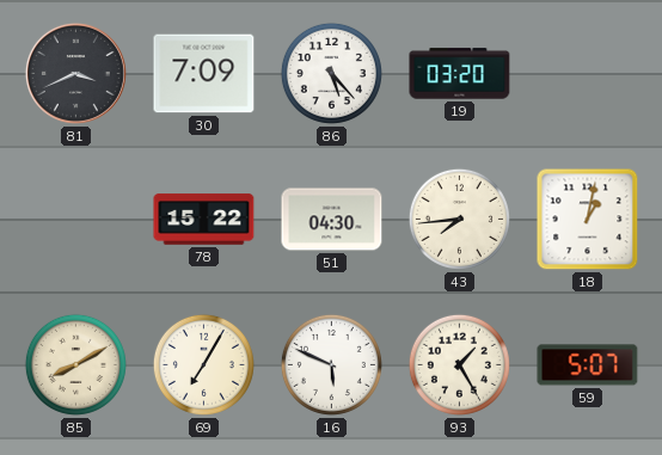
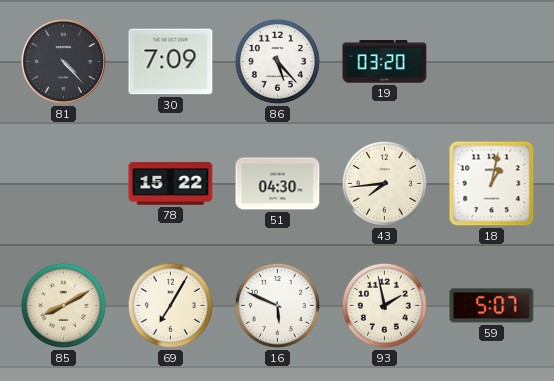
81: 3:41 -> 4:23 (63, 61)
93: 1:25 -> 1:58 (384, 305)
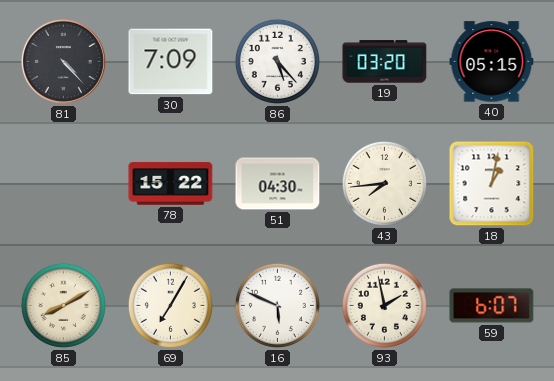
40: none -> 05:15 (492, 62)
59: 5:07 -> 6:07 (492, 306)
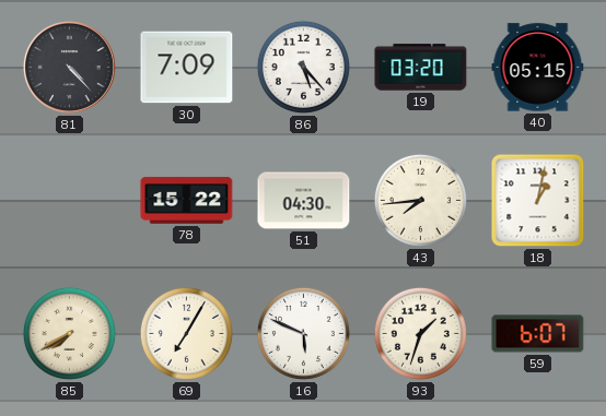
85: 8:10 -> 7:40 (69, 333)
93: 1:58 -> 1:33 (420, 333)
